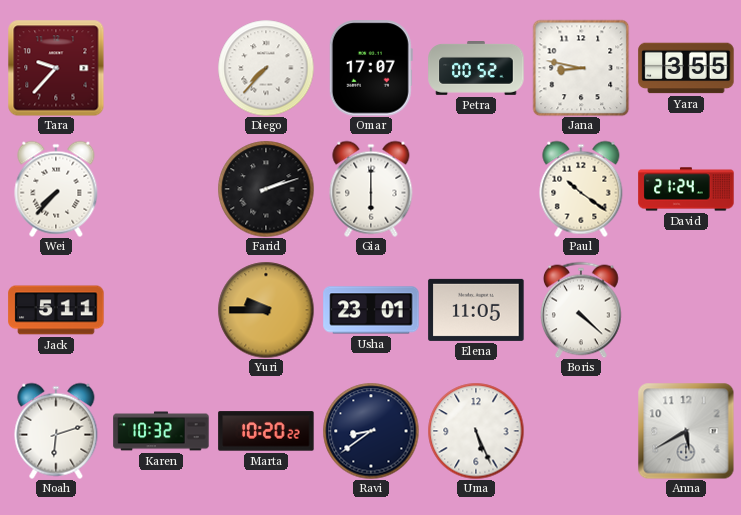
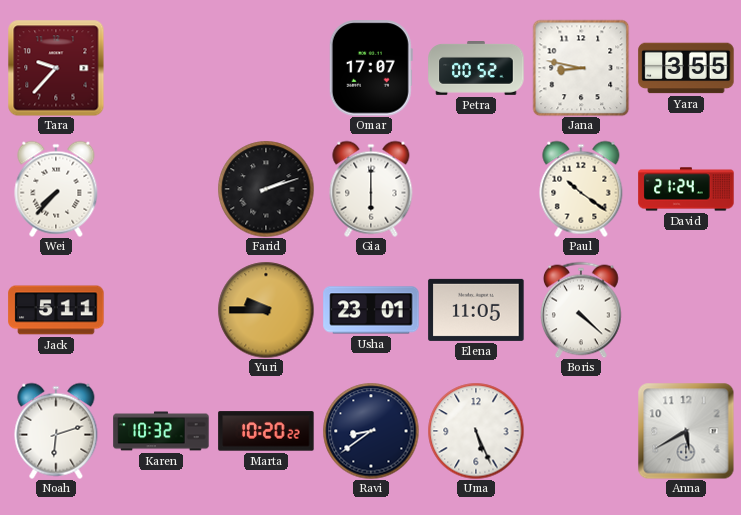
Diego: 7:37 -> none (266, 68)
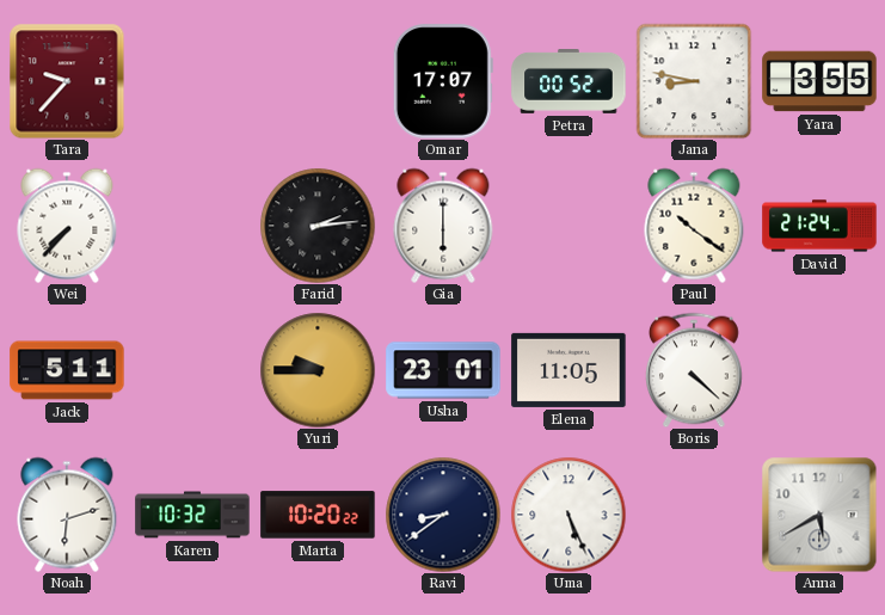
Farid: 2:12 -> 2:14 (318, 226)
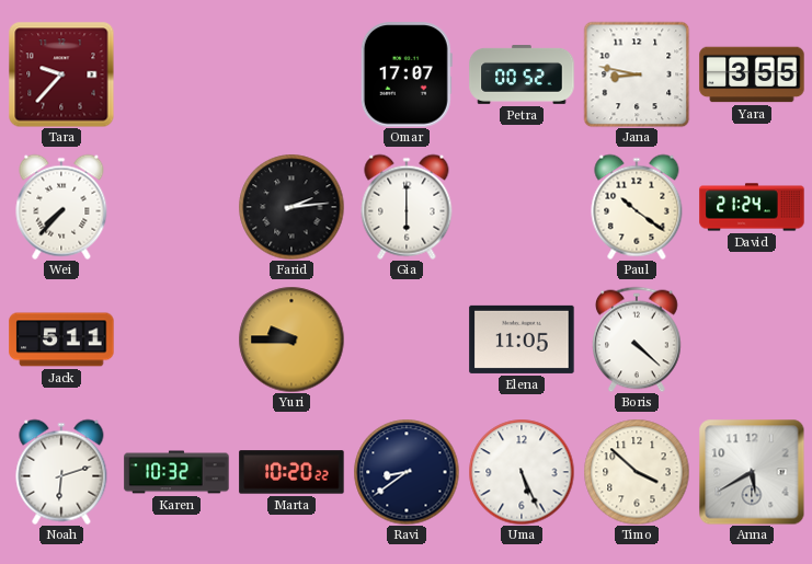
Usha: 23:01 -> none (443, 370)
Timo: none -> 3:52 (637, 472)
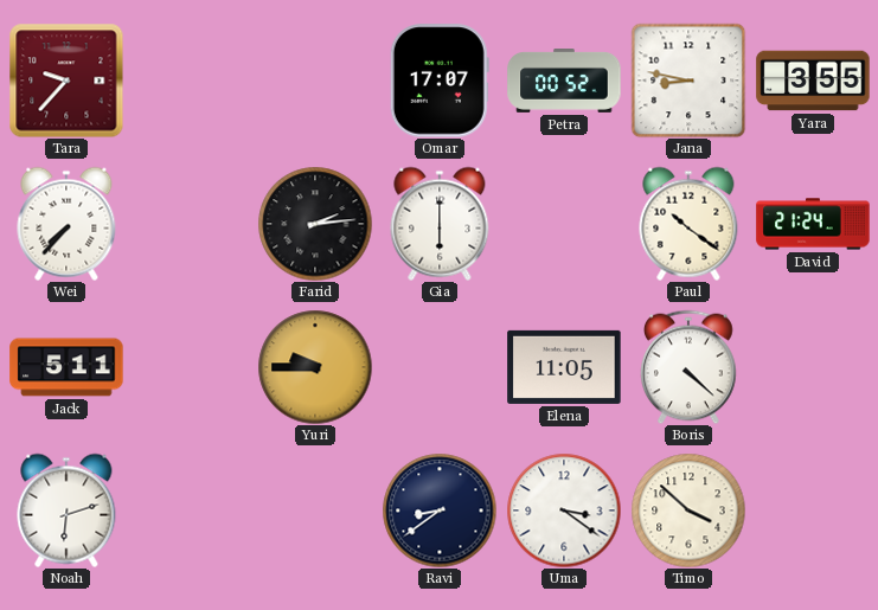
Karen: 10:32 -> none (176, 472)
Marta: 10:20 -> none (291, 472)
Uma: 5:26 -> 3:21 (564, 511)
Anna: 5:40 -> none (752, 472)
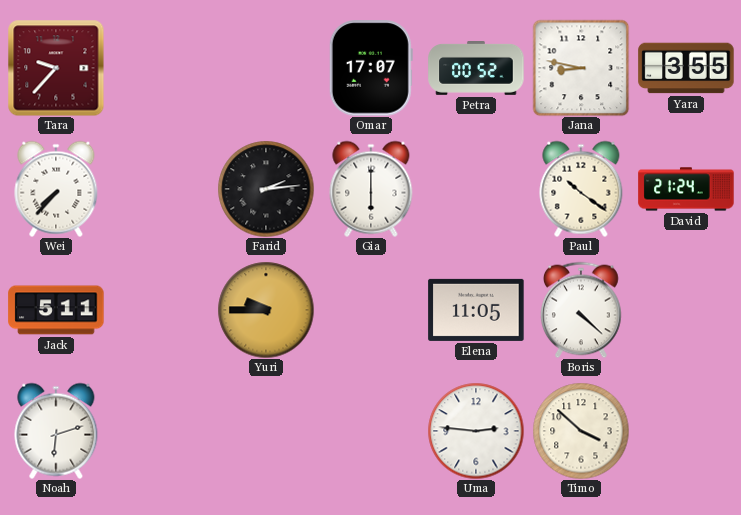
Ravi: 8:39 -> none (440, 511)
Uma: 3:21 -> 2:46 (476, 431)
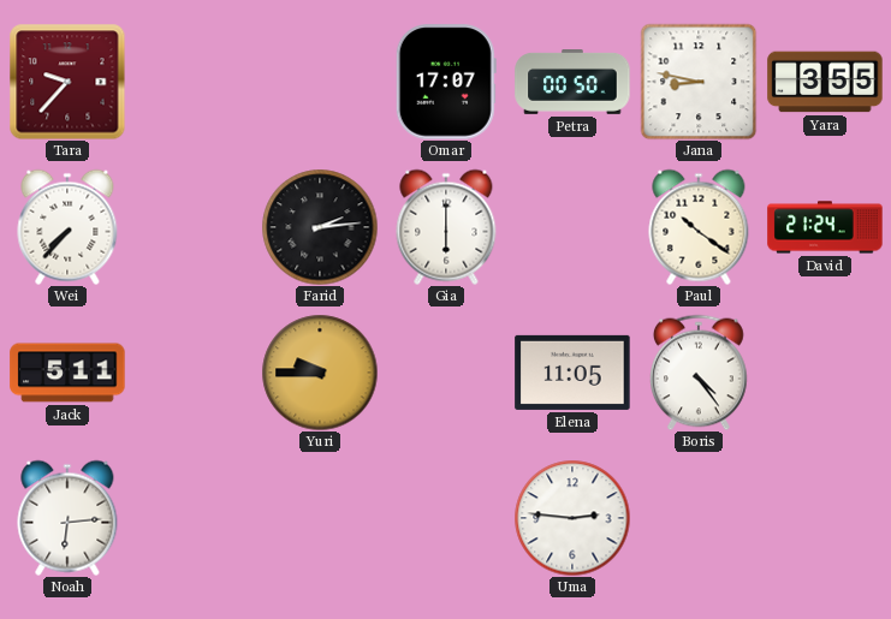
Petra: 00:52 -> 00:50 (572, 83)
Boris: 4:22 -> 4:24 (700, 373)
Noah: 6:12 -> 6:14 (67, 518)
Timo: 3:52 -> none (581, 431)
